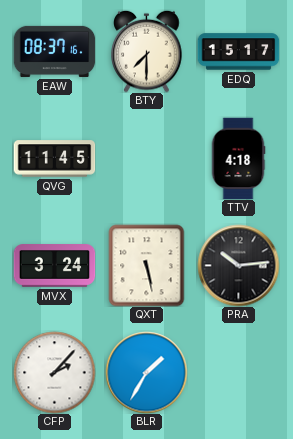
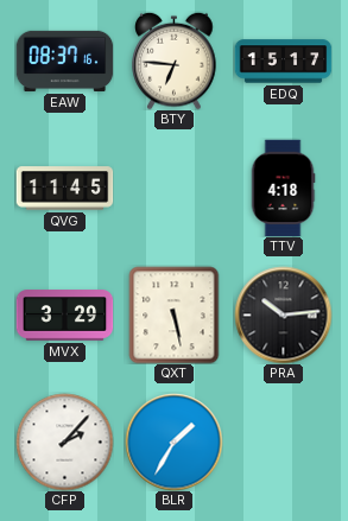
BTY: 7:30 -> 6:46 (175, 61)
MVX: 3:24 -> 3:29 (64, 316)
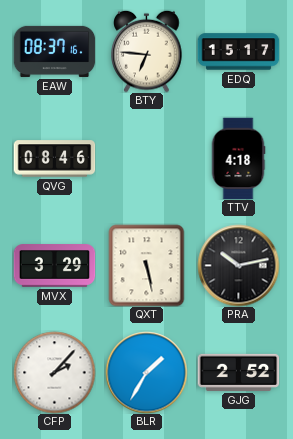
QVG: 11:45 -> 08:46 (54, 159)
PRA: 10:14 -> 10:13 (238, 265)
GJG: none -> 2:52 (238, 372)
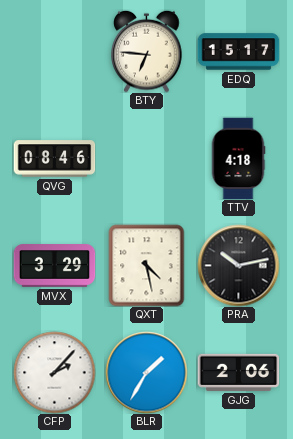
EAW: 08:37 -> none (54, 51)
QXT: 5:28 -> 4:28 (147, 265)
GJG: 2:52 -> 2:06 (238, 372)
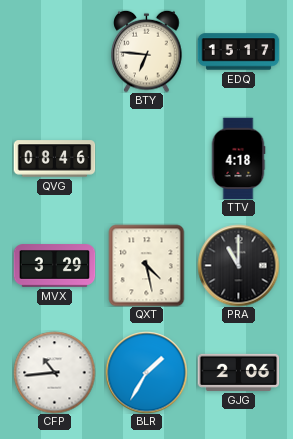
PRA: 10:13 -> 11:00 (238, 265)
CFP: 2:07 -> 10:44 (54, 372)
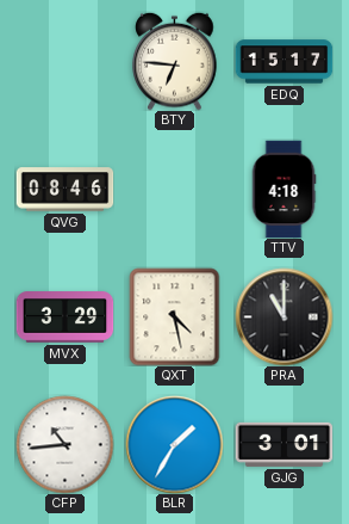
GJG: 2:06 -> 3:01 (283, 444)
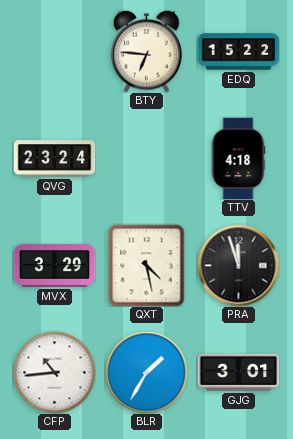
EDQ: 15:17 -> 15:22 (238, 52)
QVG: 08:46 -> 23:24 (54, 159)
PRA: 11:00 -> 11:57 (238, 265)
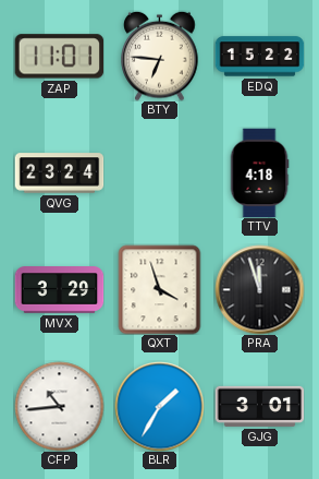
ZAP: none -> 11:01 (59, 57)
QXT: 4:28 -> 3:57 (160, 289)
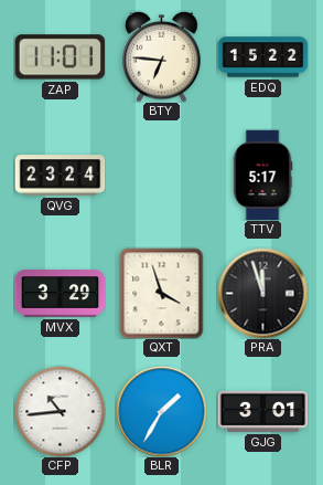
TTV: 4:18 -> 5:17 (262, 175)
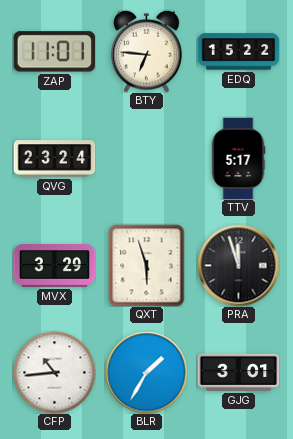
QXT: 3:57 -> 5:57 (147, 265)
